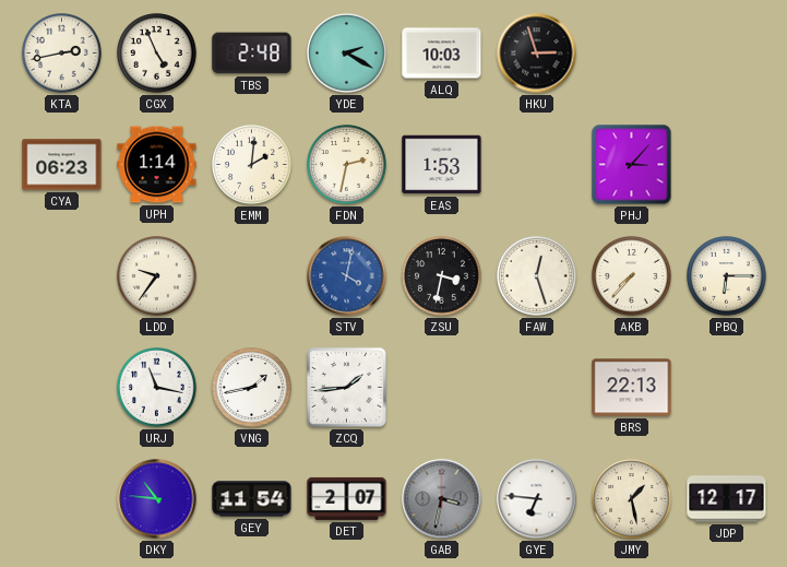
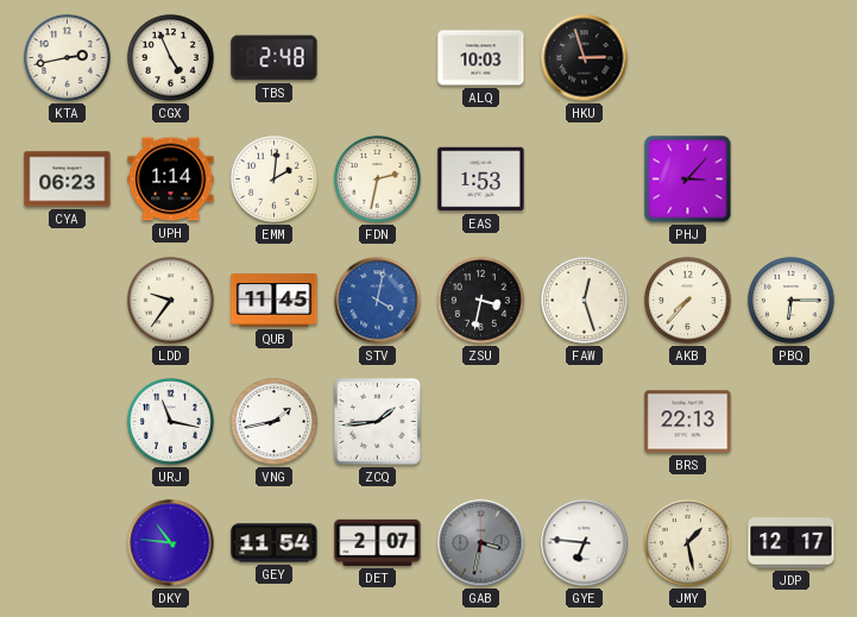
YDE: 2:20 -> none (347, 54)
QUB: none -> 11:45 (275, 301)
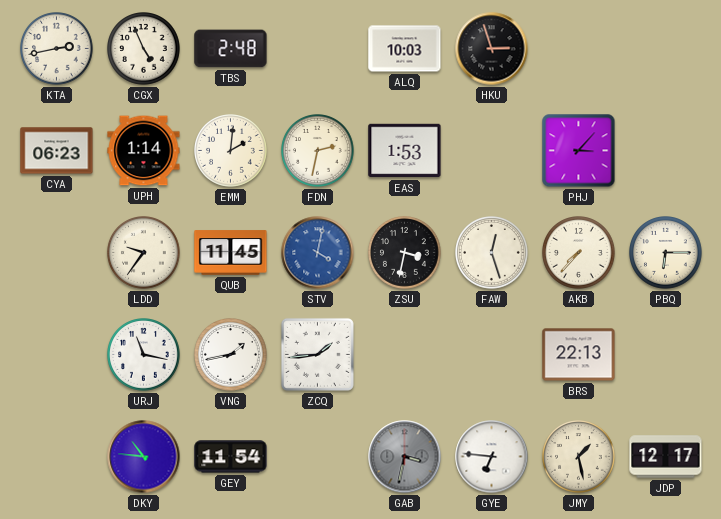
DET: 2:07 -> none (378, 542)
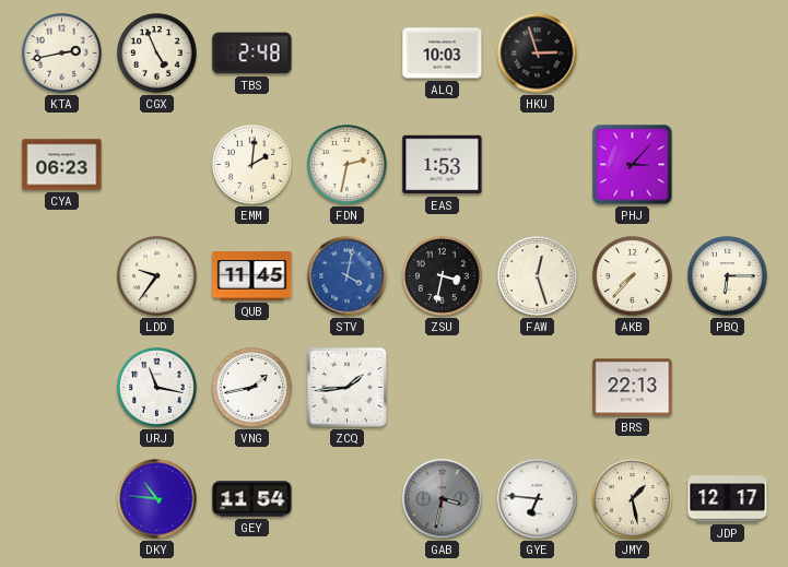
UPH: 1:14 -> none (144, 151)
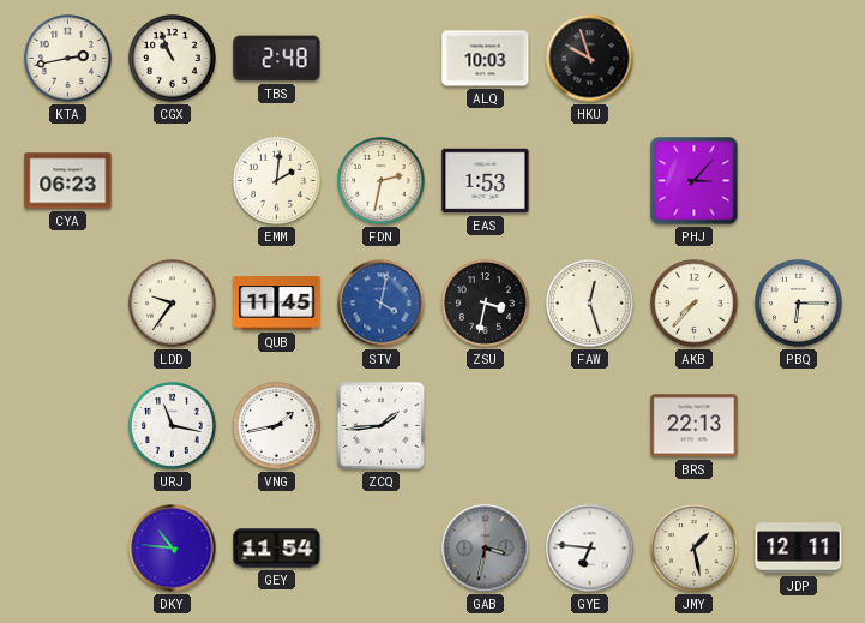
CGX: 4:56 -> 10:56 (173, 59)
HKU: 2:57 -> 9:57 (590, 59)
JDP: 12:17 -> 12:11 (799, 549)
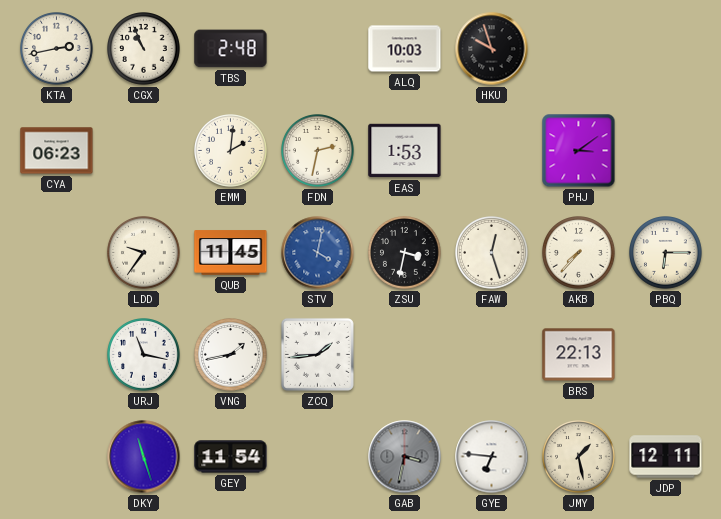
PHJ: 3:07 -> 3:09 (579, 151)
DKY: 10:46 -> 11:27 (144, 457)
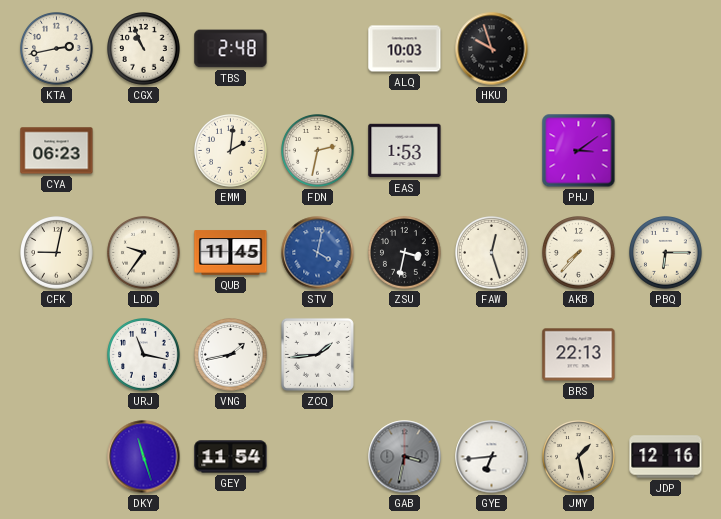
CFK: none -> 9:02 (57, 253)
GYE: 6:46 -> 6:44 (492, 457)
JDP: 12:11 -> 12:16 (666, 457)
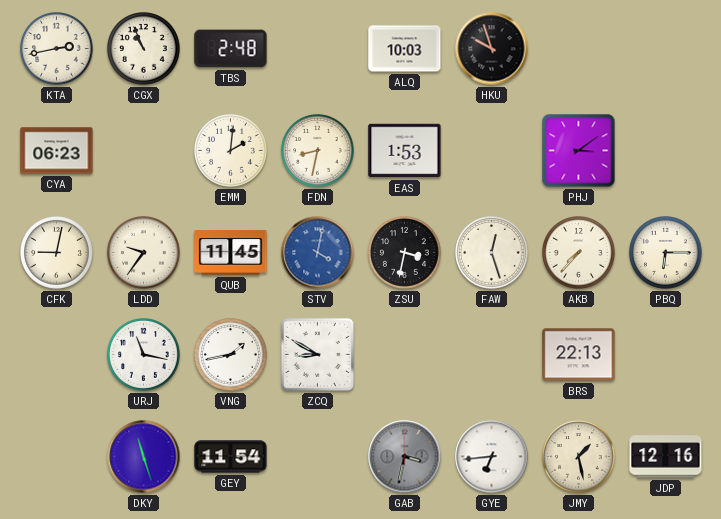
FDN: 2:32 -> 8:32 (318, 151)
ZCQ: 1:44 -> 8:50 (317, 354)
